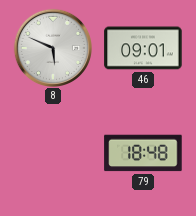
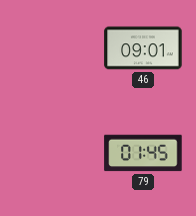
8: 5:49 -> none (52, 47)
79: 18:48 -> 01:45 (143, 153)
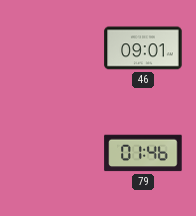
79: 01:45 -> 01:46 (143, 153)
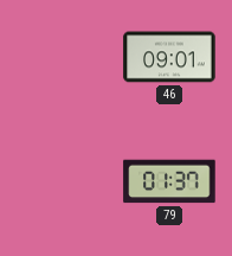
79: 01:46 -> 01:37 (169, 181)
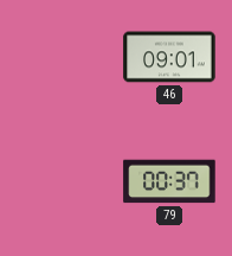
79: 01:37 -> 00:37 (169, 181)
